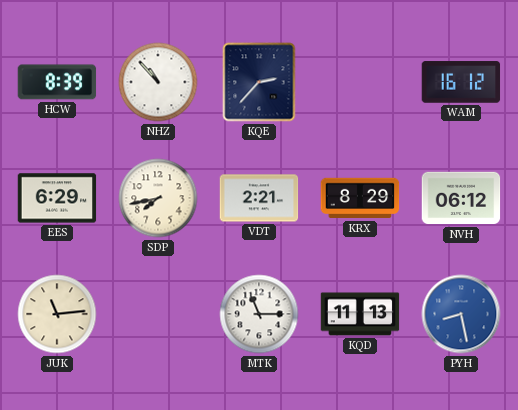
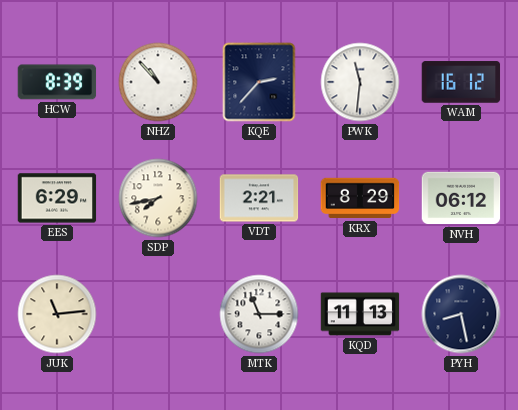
PWK: none -> 11:31 (360, 82)
PYH dial: blue -> navy (461, 314)
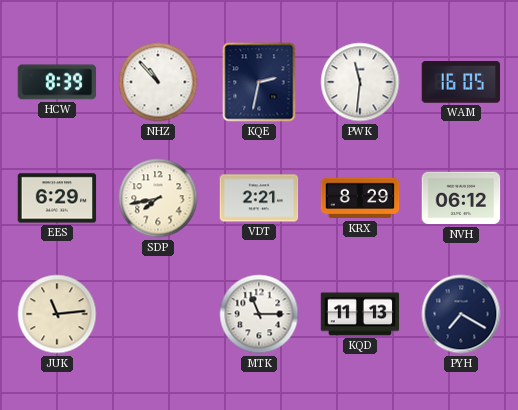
KQE: 2:37 -> 2:32 (259, 82)
WAM: 16:12 -> 16:05 (461, 82)
PYH: 8:28 -> 7:20 (461, 314)
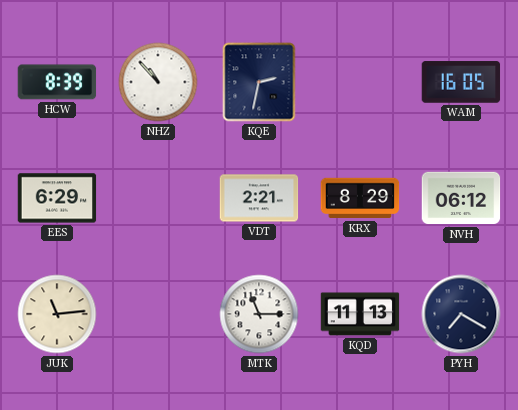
PWK: 11:31 -> none (360, 82)
SDP: 7:43 -> none (158, 198)
